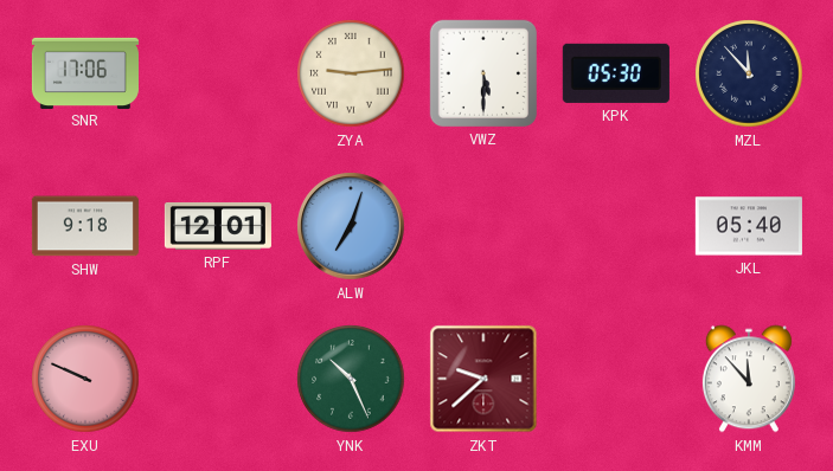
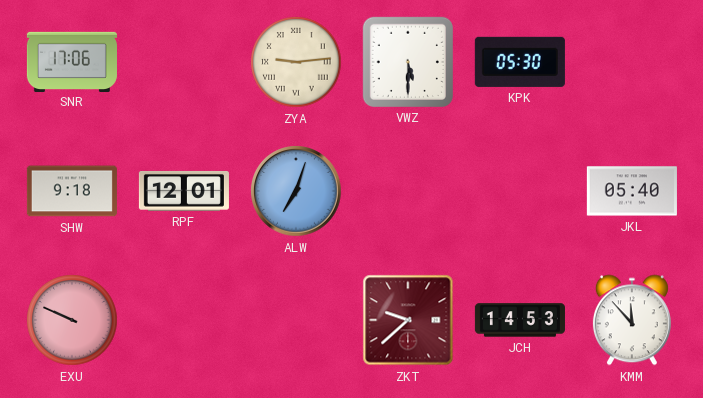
MZL: 11:53 -> none (749, 73)
YNK: 10:26 -> none (351, 379)
JCH: none -> 14:53 (520, 320)
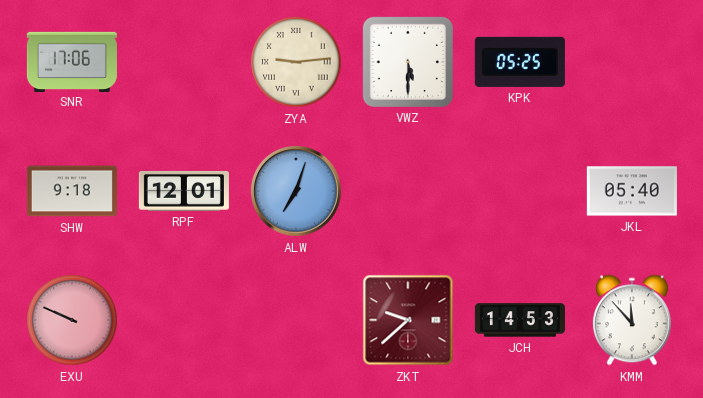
KPK: 05:30 -> 05:25 (520, 62)
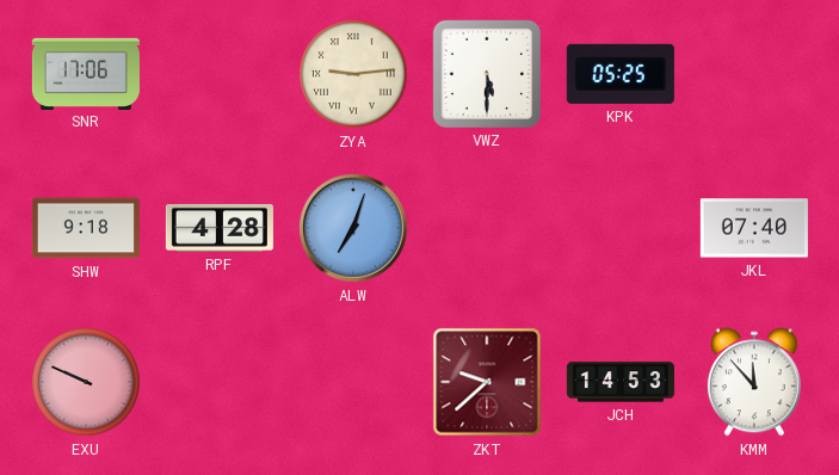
RPF: 12:01 -> 4:28 (220, 228)
JKL: 05:40 -> 07:40 (754, 228)
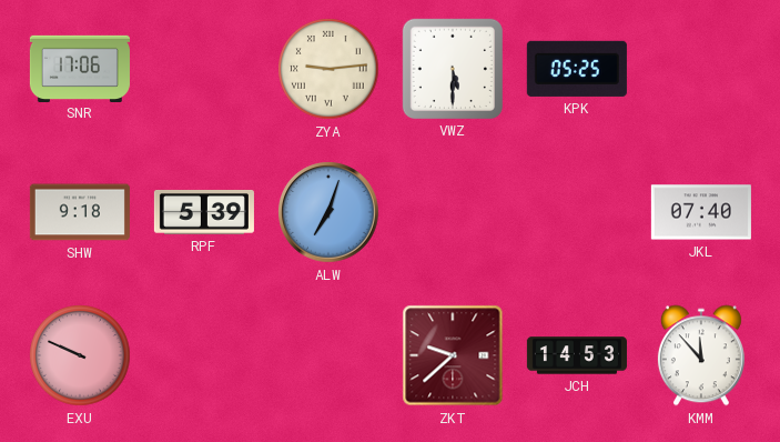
RPF: 4:28 -> 5:39 (204, 212)
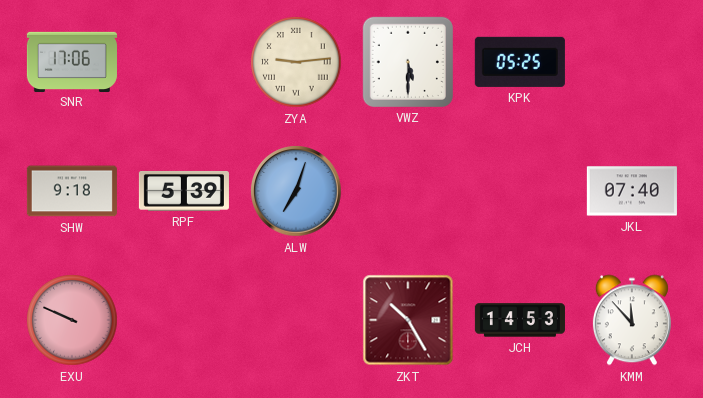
ZKT: 9:38 -> 10:25 (408, 320)
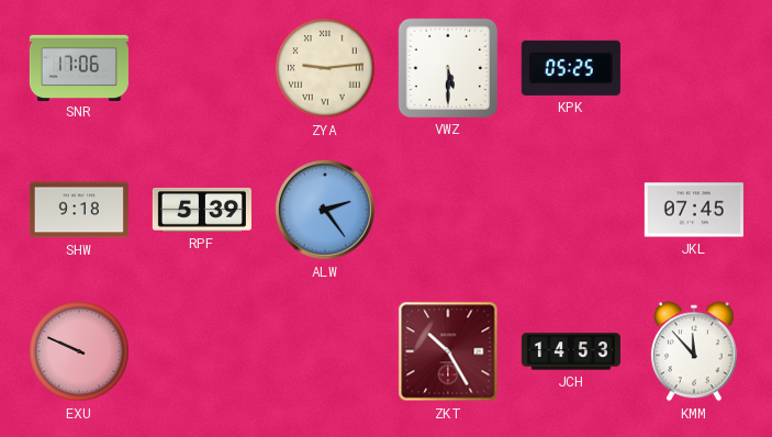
ALW: 7:03 -> 2:24 (325, 210)
JKL: 07:40 -> 07:45 (694, 210)
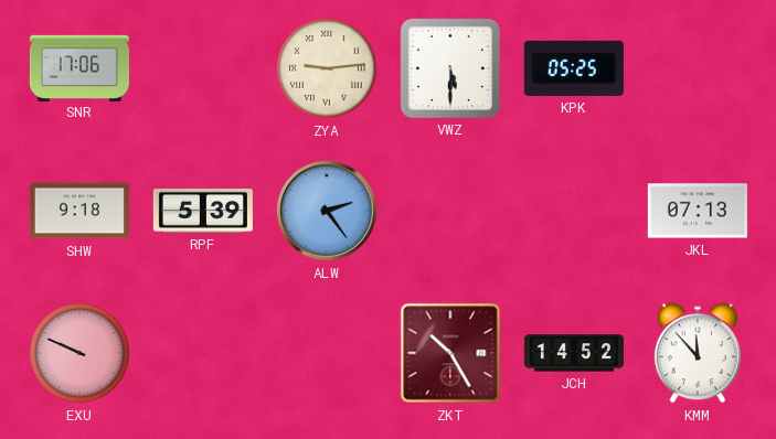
JKL: 07:45 -> 07:13 (698, 211)
JCH: 14:53 -> 14:52 (574, 353)
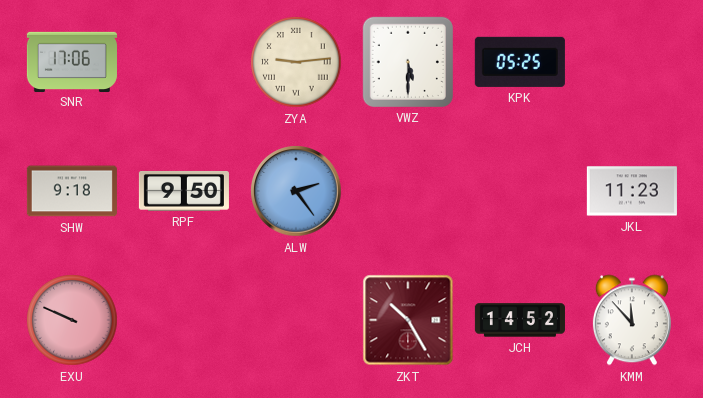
RPF: 5:39 -> 9:50 (184, 191)
JKL: 07:13 -> 11:23 (632, 191)
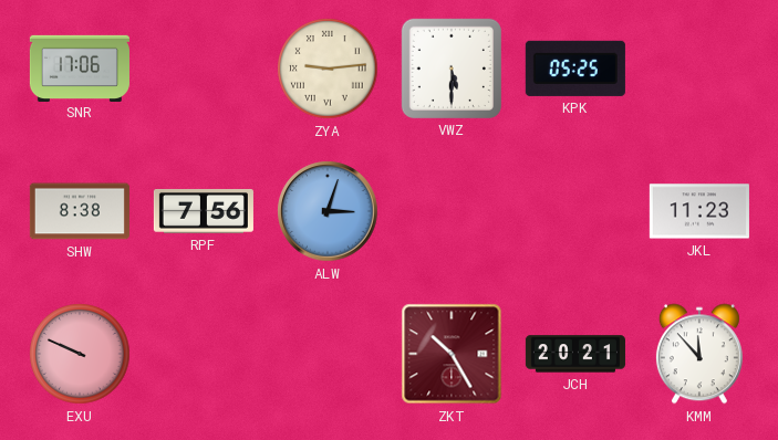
SHW: 9:18 -> 8:38 (80, 211)
RPF: 9:50 -> 7:56 (204, 211)
ALW: 2:24 -> 3:03 (328, 211)
JCH: 14:52 -> 20:21 (575, 354)
